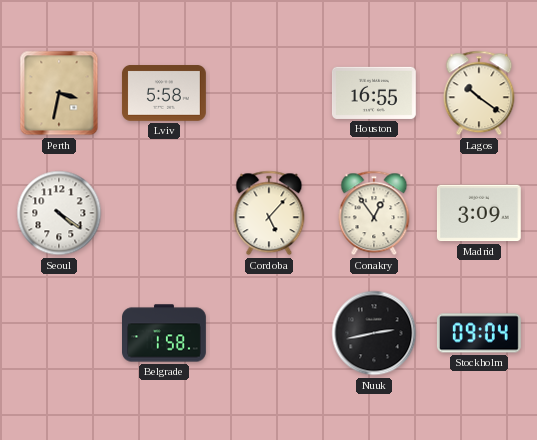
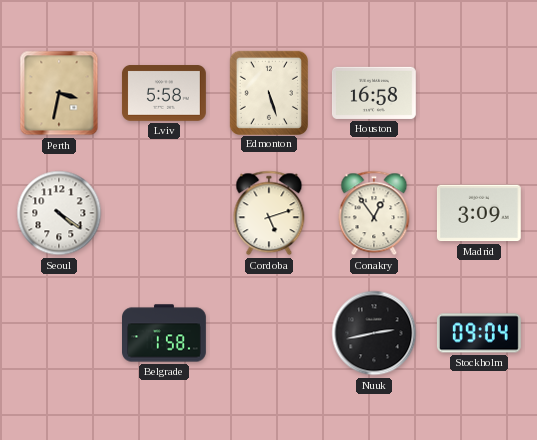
Edmonton: none -> 5:27 (268, 92)
Houston: 16:55 -> 16:58 (374, 93)
Lagos: 10:21 -> none (479, 93)
Cordoba: 5:07 -> 5:12 (269, 213)
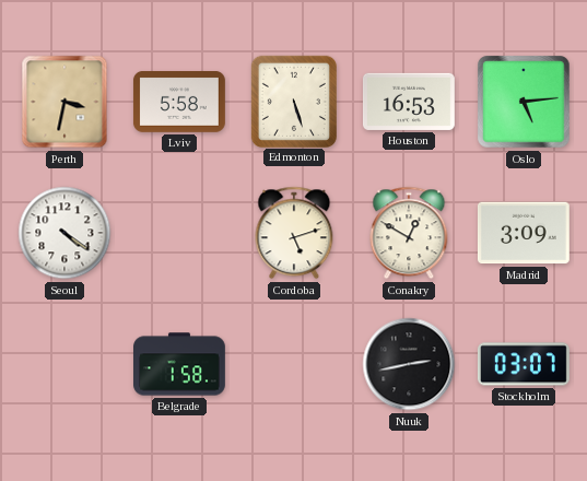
Houston: 16:58 -> 16:53 (409, 102)
Oslo: none -> 5:14 (524, 102)
Conakry: 12:54 -> 12:50 (409, 233)
Stockholm: 09:04 -> 03:07 (524, 364)
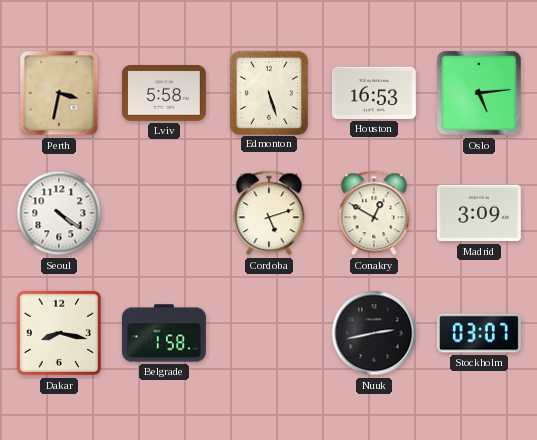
Dakar: none -> 8:17 (59, 333)
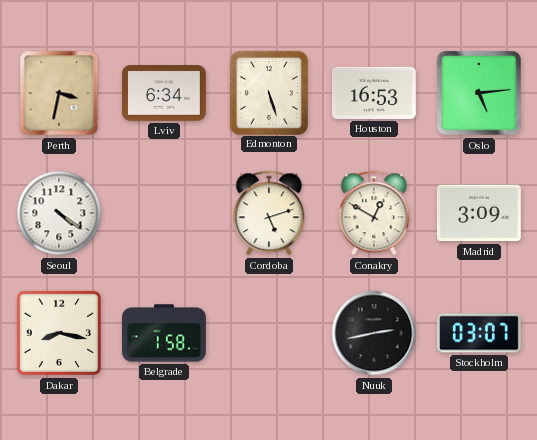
Lviv: 5:58 -> 6:34 (164, 94)
